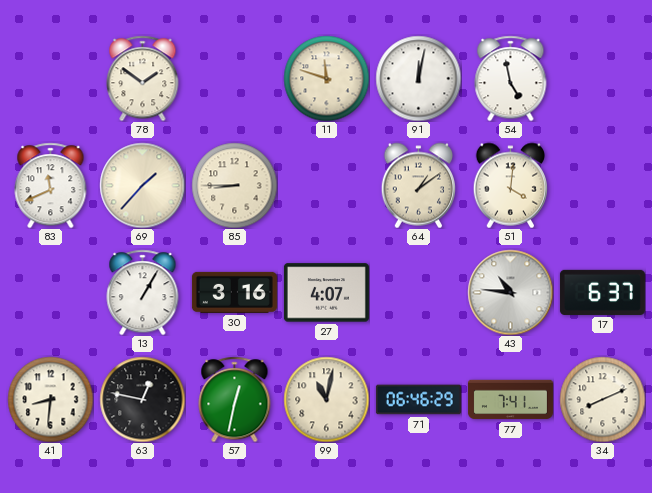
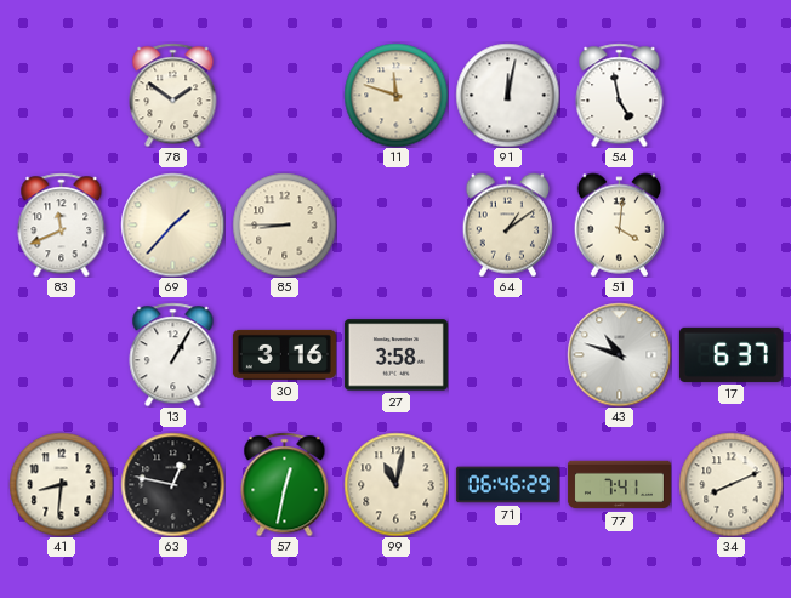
27: 4:07 -> 3:58 (395, 355)
43: 10:46 -> 10:48 (619, 354)
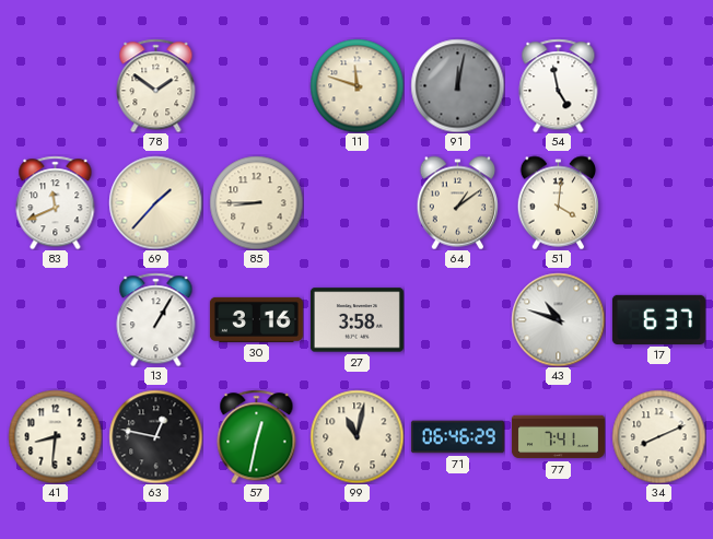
91 dial: white -> grey (457, 85)
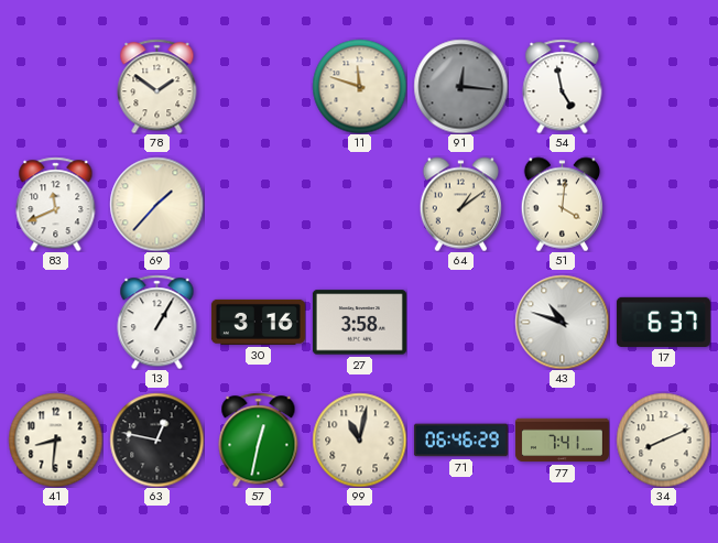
91: 12:02 -> 12:16 (460, 86)
85: 8:45 -> none (256, 202)
